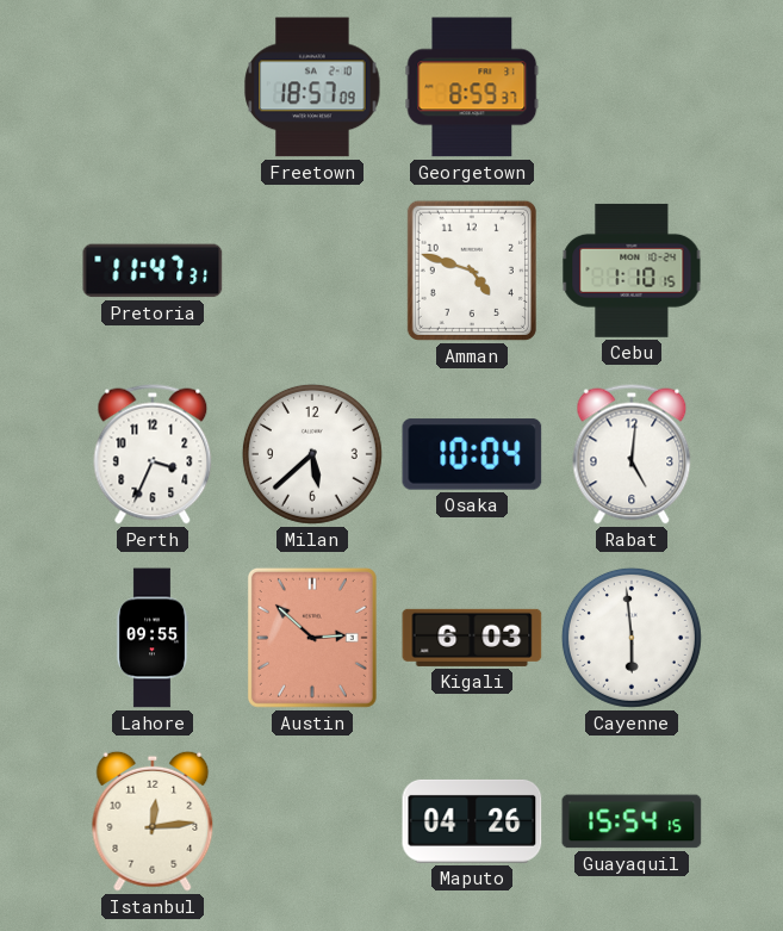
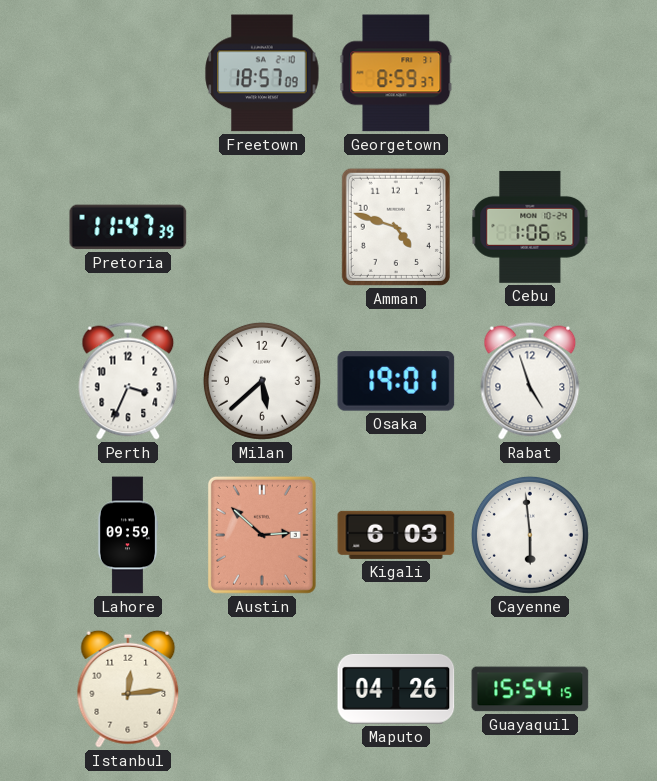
Pretoria: 11:47:31 -> 11:47:39 (128, 227)
Cebu: 1:10 -> 1:06 (530, 227)
Osaka: 10:04 -> 19:01 (396, 381)
Rabat: 5:01 -> 4:57 (530, 381)
Lahore: 09:55 -> 09:59 (127, 535)
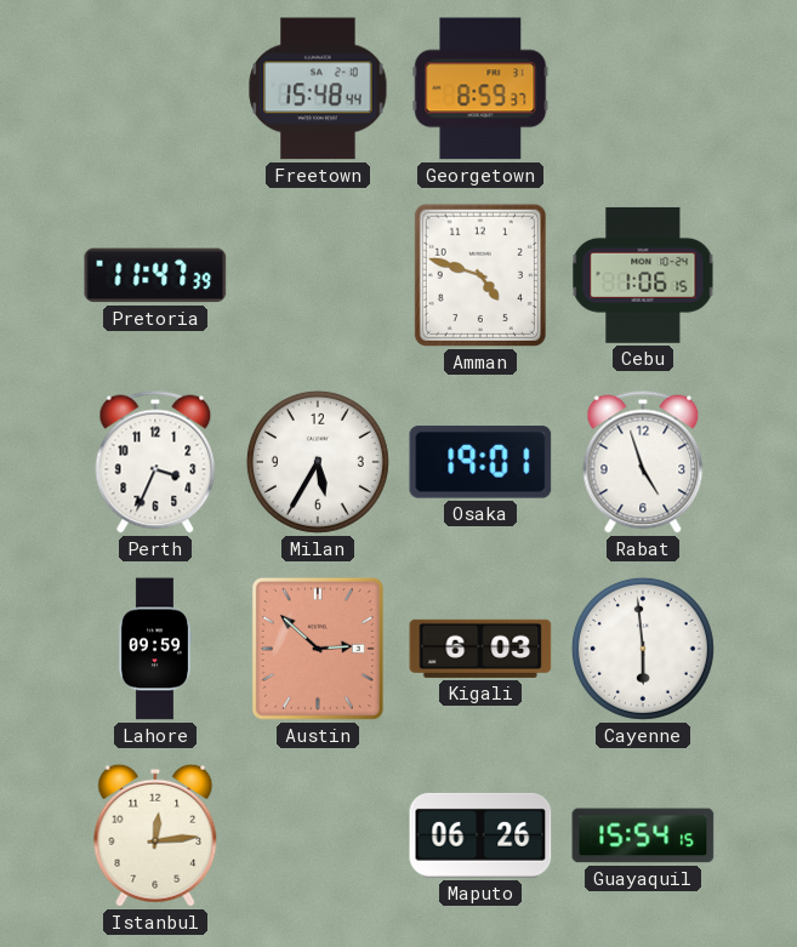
Freetown: 18:57 -> 15:48 (318, 89)
Milan: 5:38 -> 5:35 (318, 462)
Maputo: 04:26 -> 06:26 (480, 835)
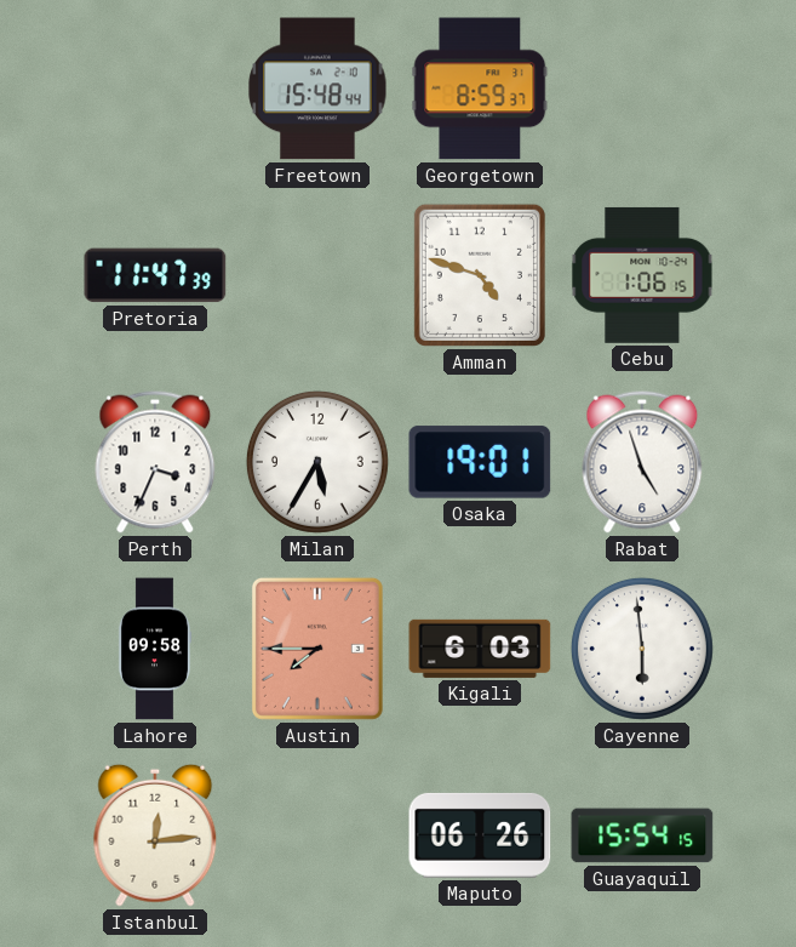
Lahore: 09:59 -> 09:58 (154, 649)
Austin: 2:52 -> 7:45 (317, 649)
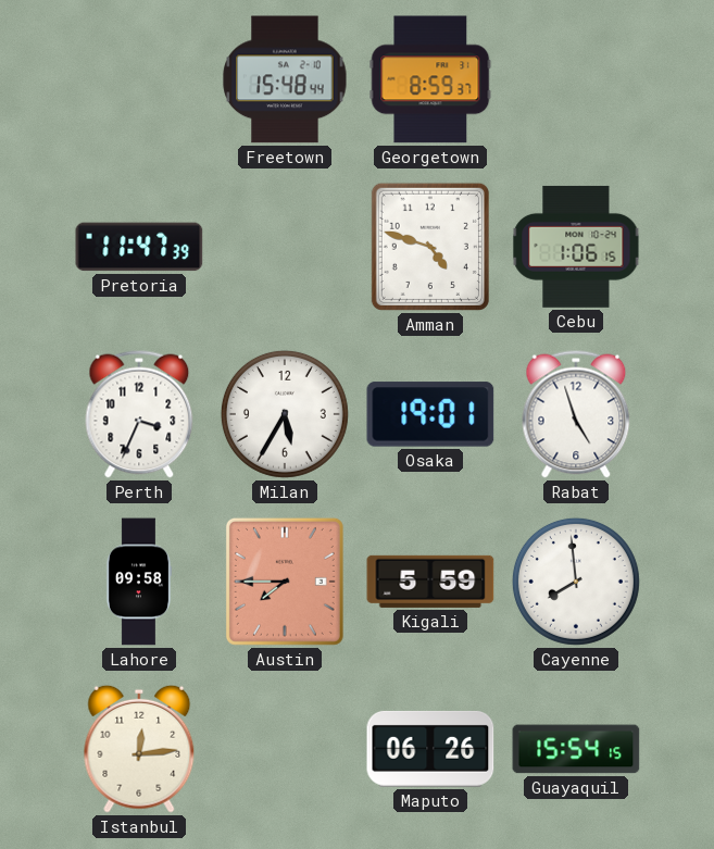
Kigali: 6:03 -> 5:59 (430, 582)
Cayenne: 5:59 -> 7:59 (576, 582)
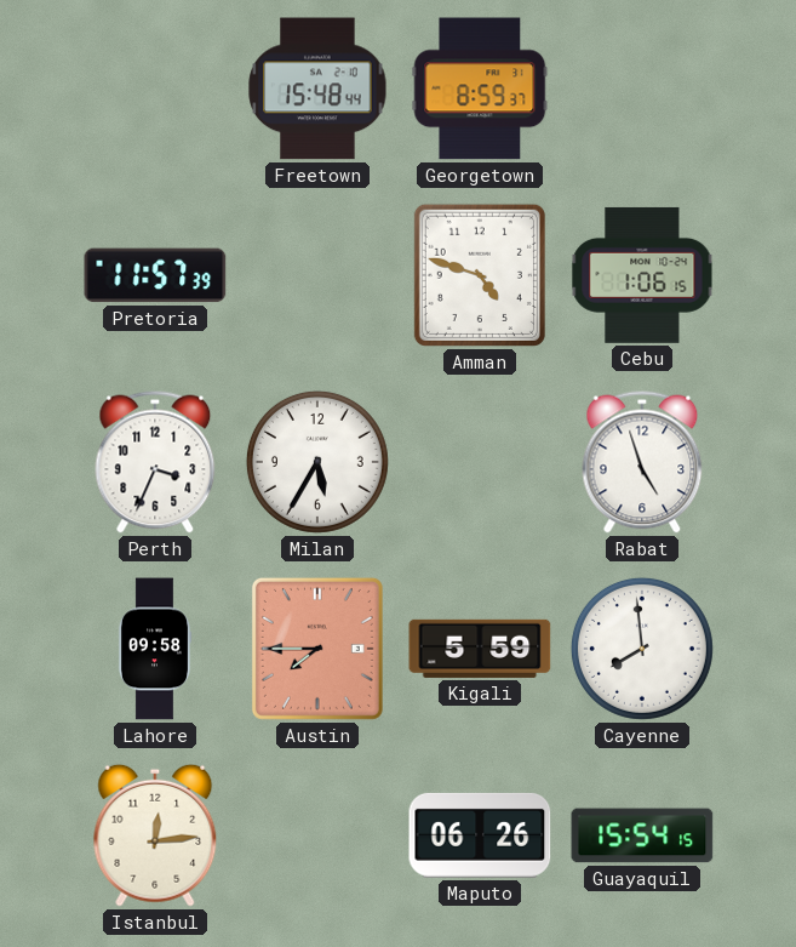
Pretoria: 11:47 -> 11:57 (155, 275)
Osaka: 19:01 -> none (430, 414)
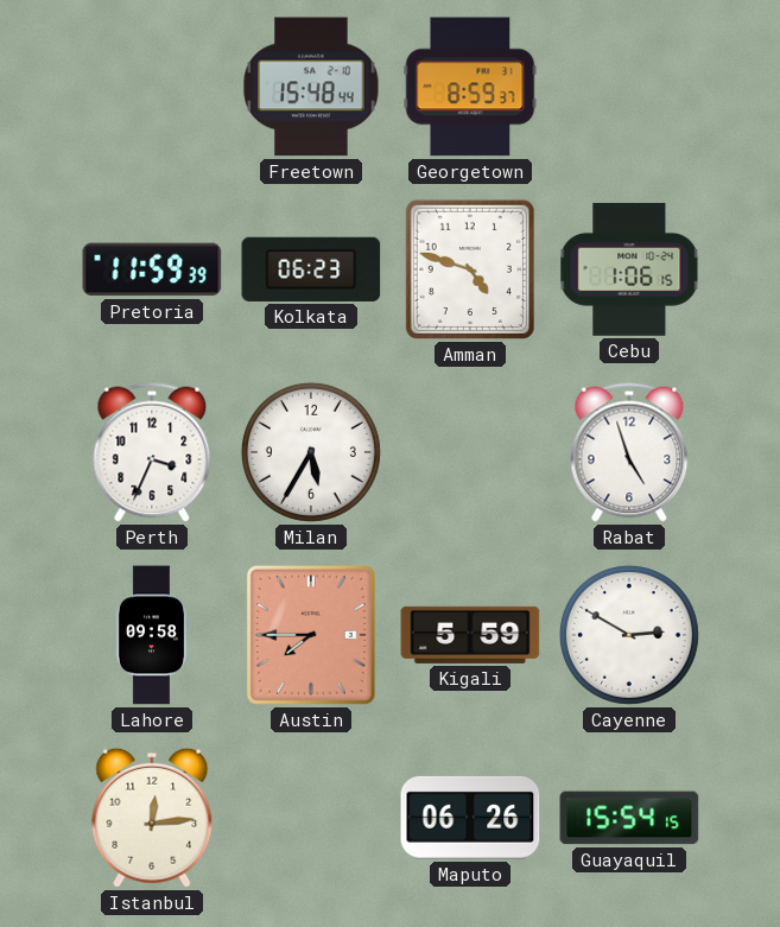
Pretoria: 11:57 -> 11:59 (152, 269)
Kolkata: none -> 06:23 (311, 269)
Cayenne: 7:59 -> 2:50 (629, 635)
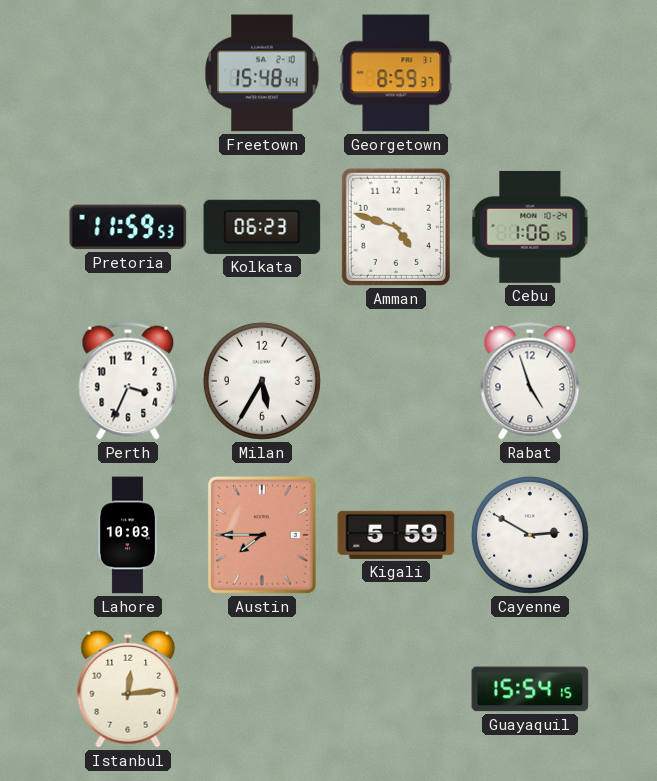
Pretoria: 11:59:39 -> 11:59:53 (128, 227)
Lahore: 09:58 -> 10:03 (127, 535)
Maputo: 06:26 -> none (470, 818)
